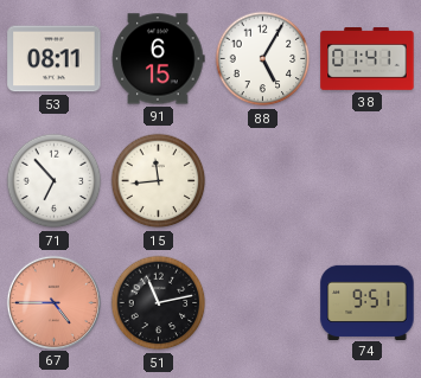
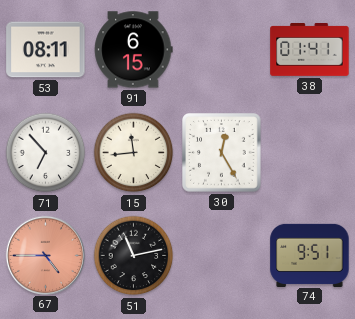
88: 5:05 -> none (263, 59)
30: none -> 12:25 (222, 153)
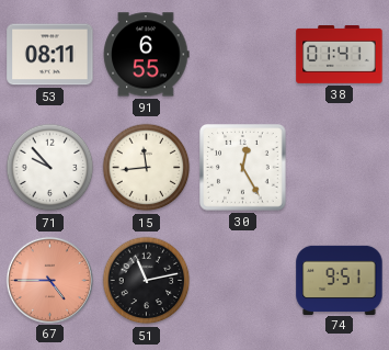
91: 6:15 -> 6:55 (147, 55)
71: 6:53 -> 9:53 (50, 168)
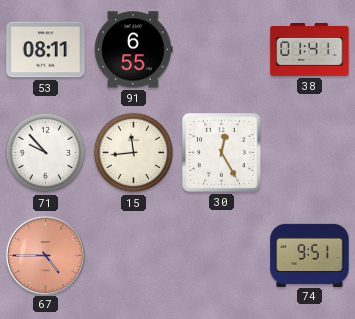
51: 11:13 -> none (147, 281)
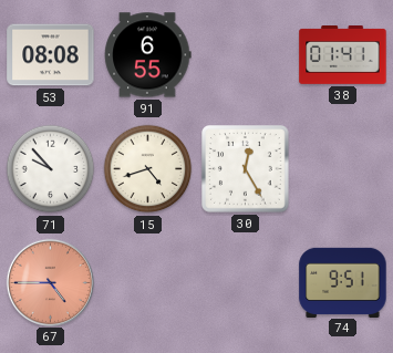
53: 08:11 -> 08:08 (51, 55)
15: 11:44 -> 4:42 (148, 169)
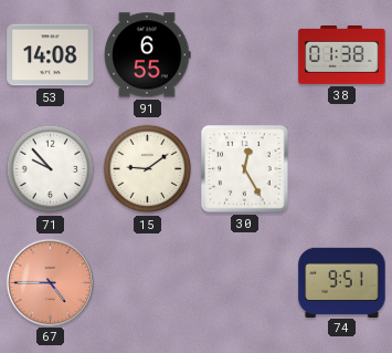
53: 08:08 -> 14:08 (51, 55)
38: 01:41 -> 01:38 (342, 55)
15: 4:42 -> 9:09 (148, 169)
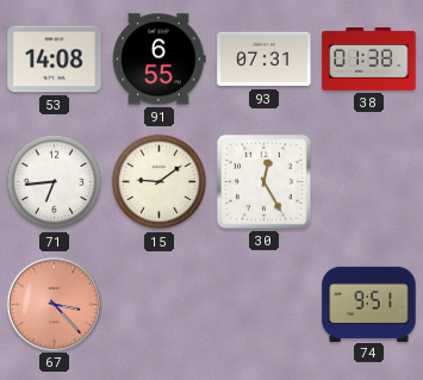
93: none -> 07:31 (265, 60)
71: 9:53 -> 6:44 (55, 182)
67: 4:45 -> 3:23 (54, 304)
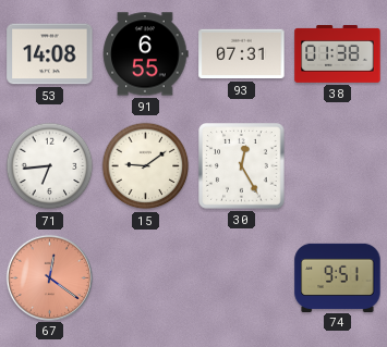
67: 3:23 -> 12:21 (49, 277)
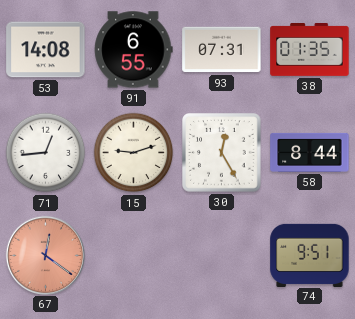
38: 01:38 -> 01:35 (310, 50)
71: 6:44 -> 12:44 (46, 153)
15: 9:09 -> 9:12 (134, 153)
58: none -> 8:44 (310, 152)
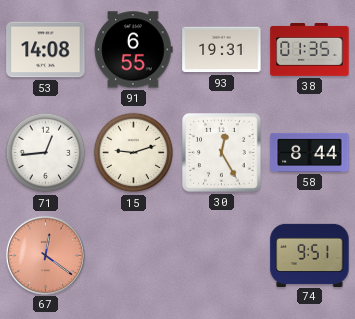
93: 07:31 -> 19:31 (222, 50)
